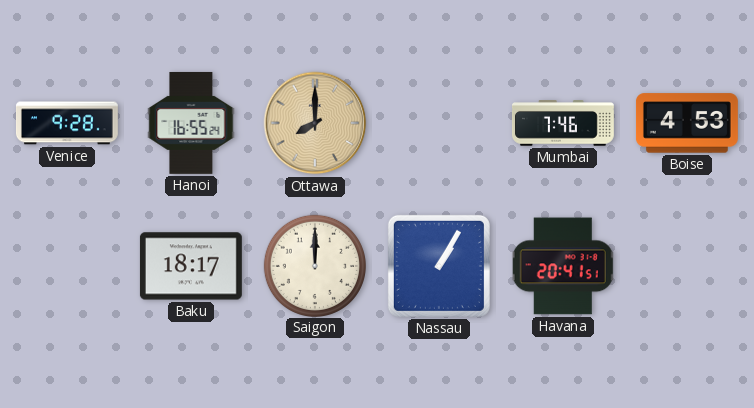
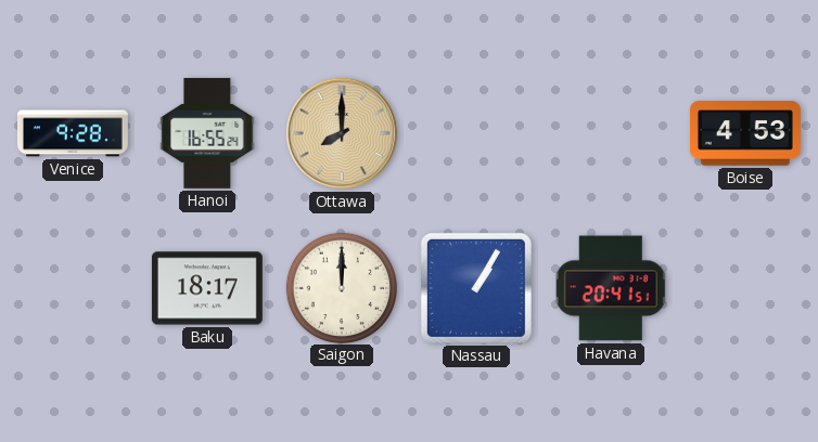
Mumbai: 7:46 -> none (563, 123)
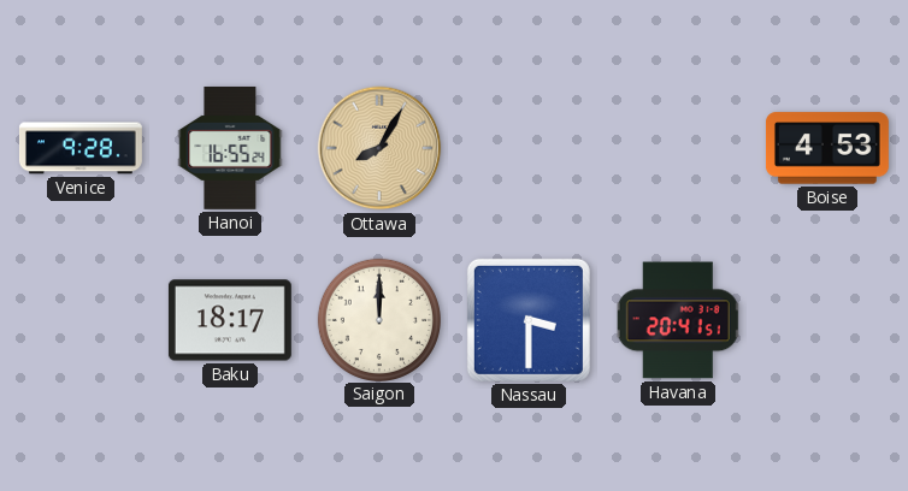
Ottawa: 8:00 -> 8:05 (379, 148)
Nassau: 1:05 -> 3:30 (529, 320)
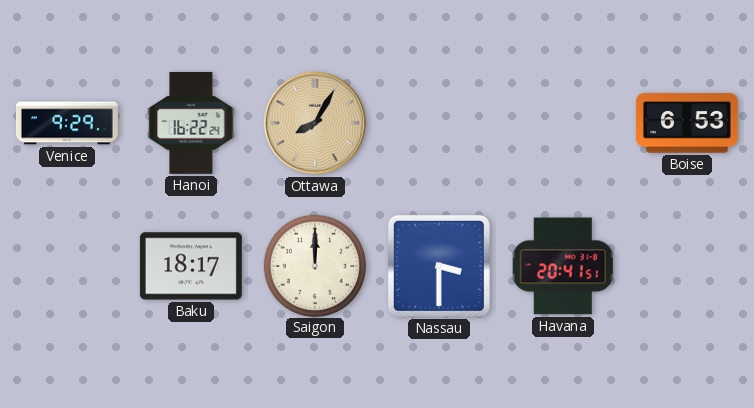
Venice: 9:28 -> 9:29 (67, 123)
Hanoi: 16:55 -> 16:22 (191, 123)
Boise: 4:53 -> 6:53 (687, 123)
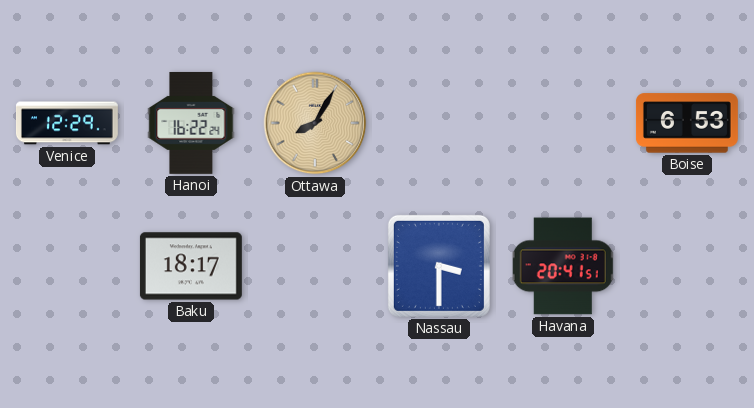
Venice: 9:29 -> 12:29 (67, 123)
Saigon: 12:00 -> none (314, 265)
